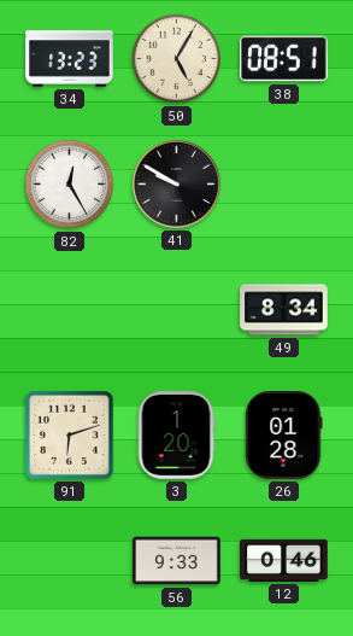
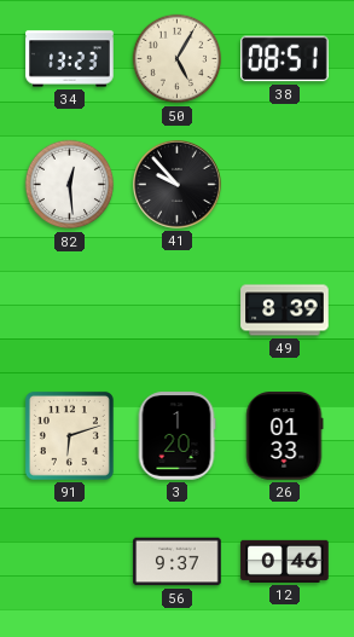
82: 12:25 -> 12:29 (70, 185)
41: 9:50 -> 9:53 (178, 185)
49: 8:34 -> 8:39 (285, 311)
26: 01:28 -> 01:33 (284, 436)
56: 9:33 -> 9:37 (178, 562)
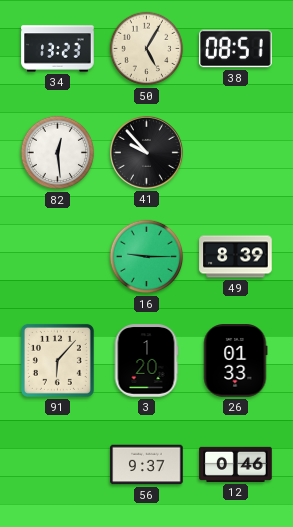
16: none -> 9:15 (147, 257)
91: 6:12 -> 6:07 (57, 360)
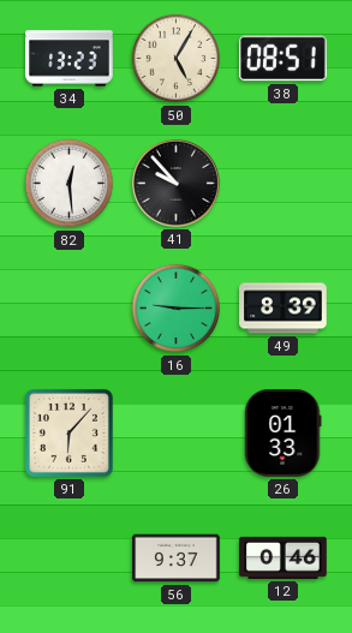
3: 1:20 -> none (146, 361)
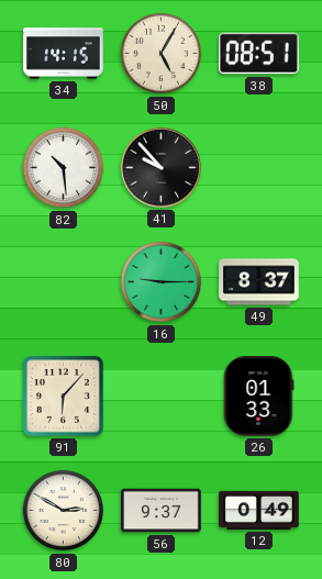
34: 13:23 -> 14:15 (64, 54)
82: 12:29 -> 10:29 (64, 168)
49: 8:39 -> 8:37 (259, 282)
80: none -> 2:50 (64, 511)
12: 0:46 -> 0:49 (259, 510)
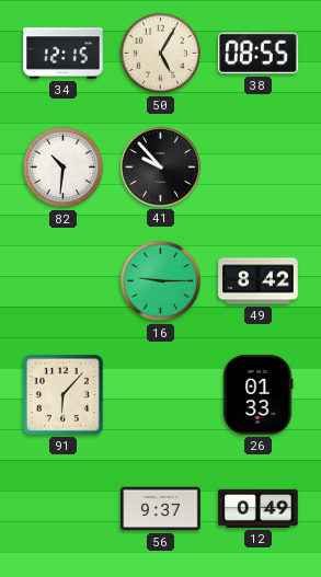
34: 14:15 -> 12:15 (64, 54)
38: 08:51 -> 08:55 (259, 54)
82: 10:29 -> 10:31 (64, 168)
49: 8:37 -> 8:42 (259, 281)
80: 2:50 -> none (64, 511)
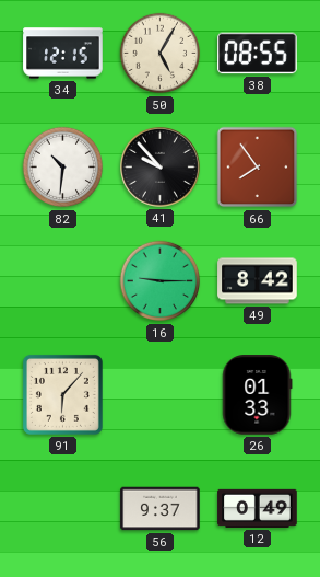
66: none -> 7:54 (258, 168)
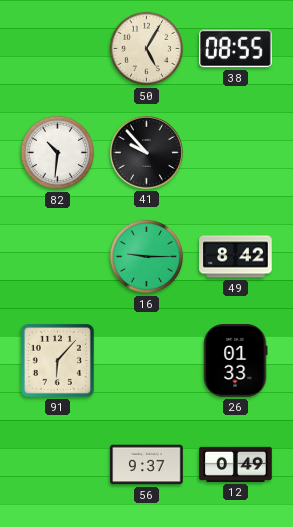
34: 12:15 -> none (63, 54)
66: 7:54 -> none (258, 168)
